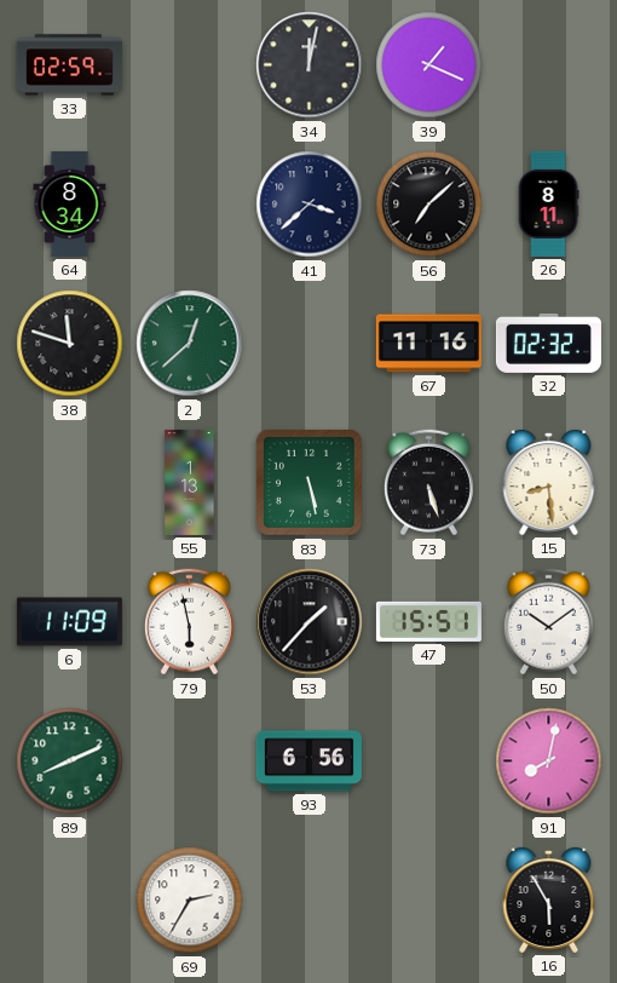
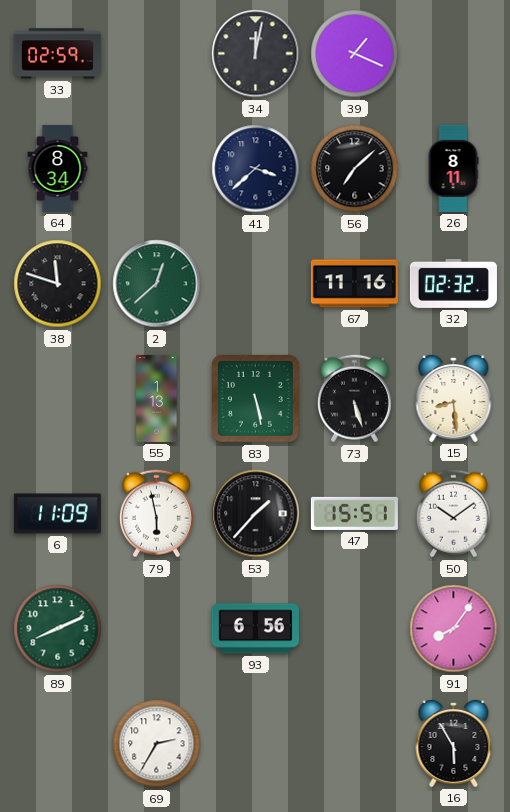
91: 8:02 -> 8:06 (454, 629)
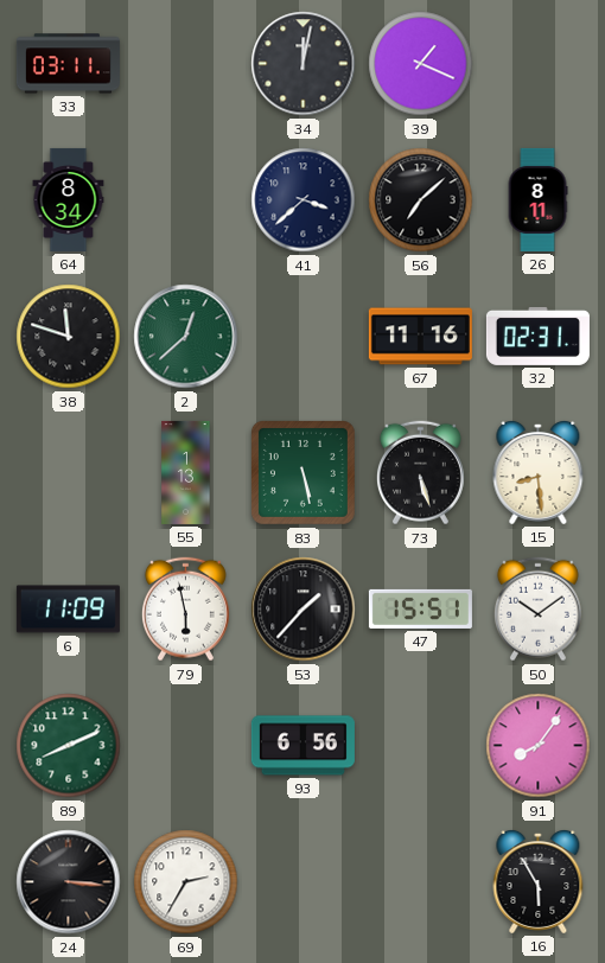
33: 02:59 -> 03:11 (68, 64)
32: 02:32 -> 02:31 (537, 336)
24: none -> 3:16 (69, 882)
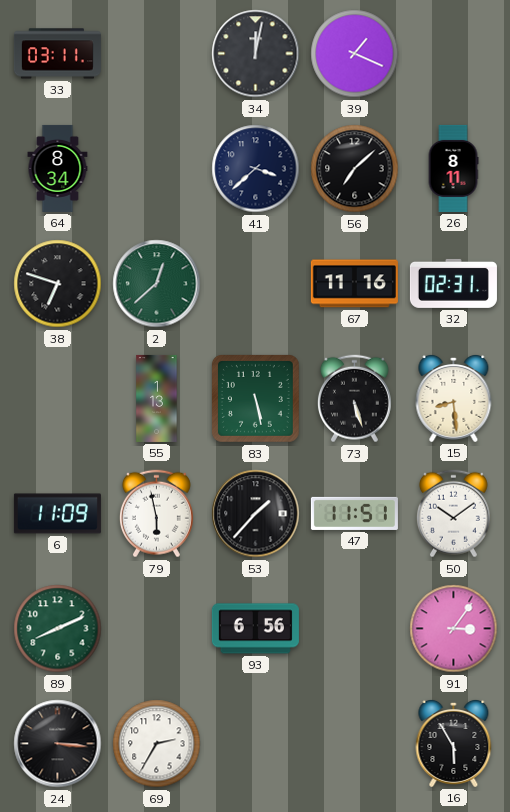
38: 11:48 -> 6:48 (58, 284)
47: 15:51 -> 11:51 (354, 513)
91: 8:06 -> 3:06 (454, 629)
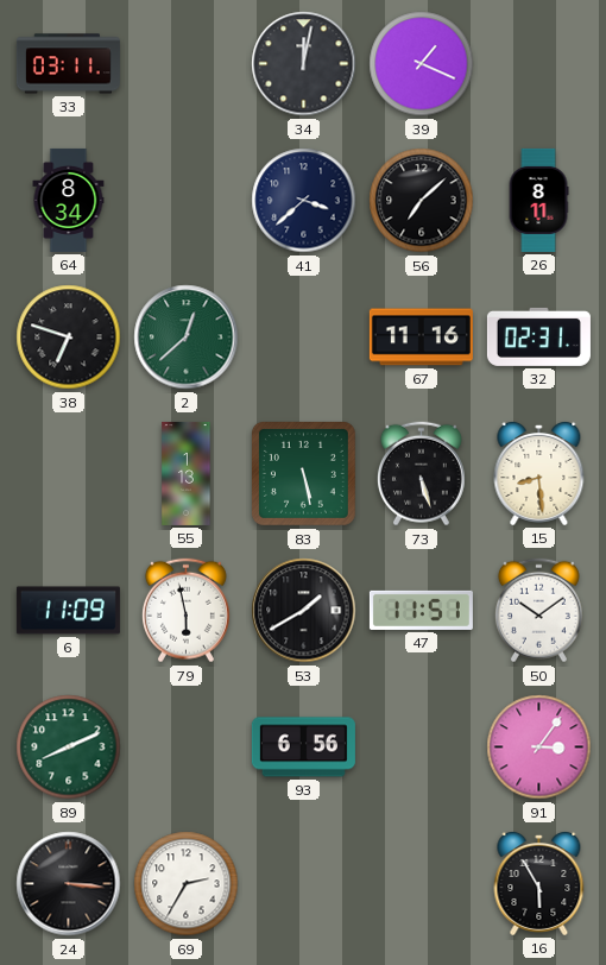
53: 1:37 -> 1:40 (304, 611)
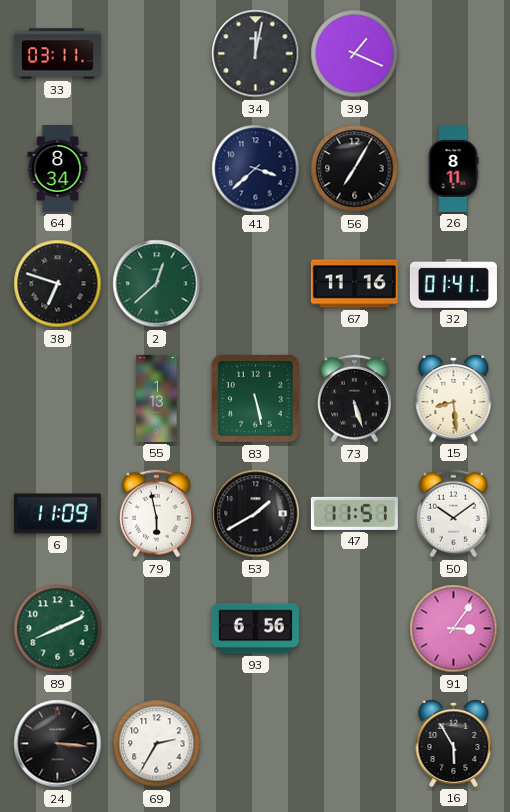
56: 7:08 -> 7:05 (355, 169)
32: 02:31 -> 01:41 (453, 283)
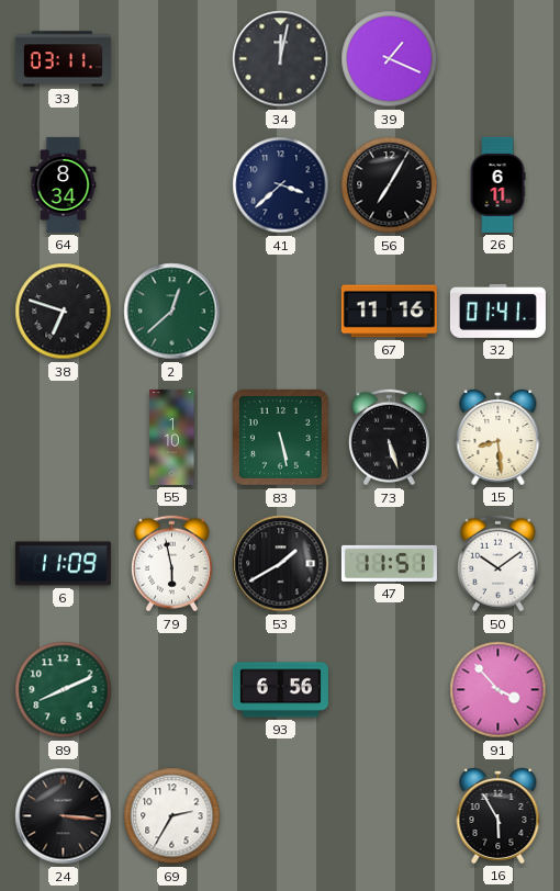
26: 8:11 -> 6:11 (497, 184)
55: 1:13 -> 1:10 (172, 437)
91: 3:06 -> 3:53 (499, 690)
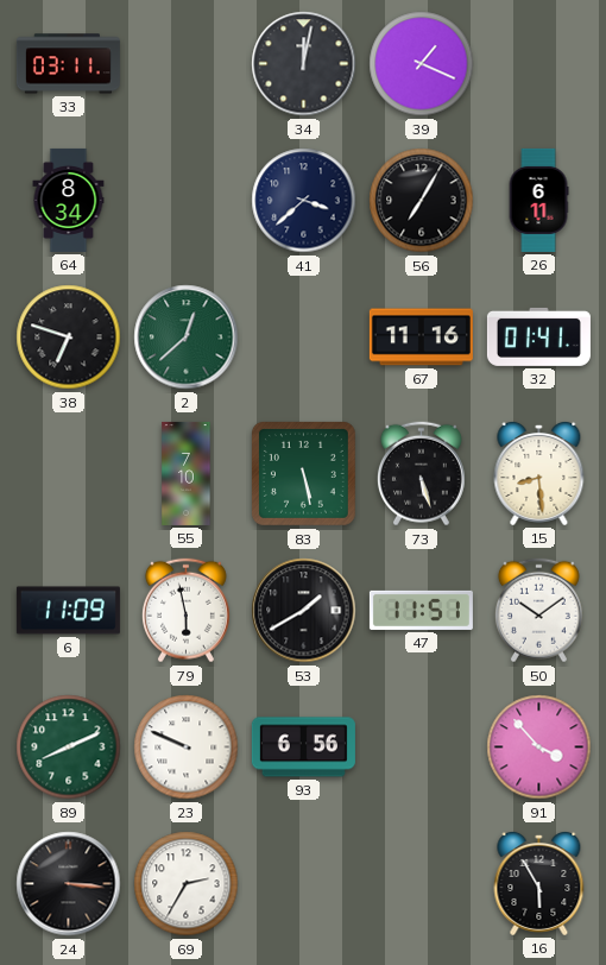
55: 1:10 -> 7:10 (187, 473)
23: none -> 9:49 (187, 748)
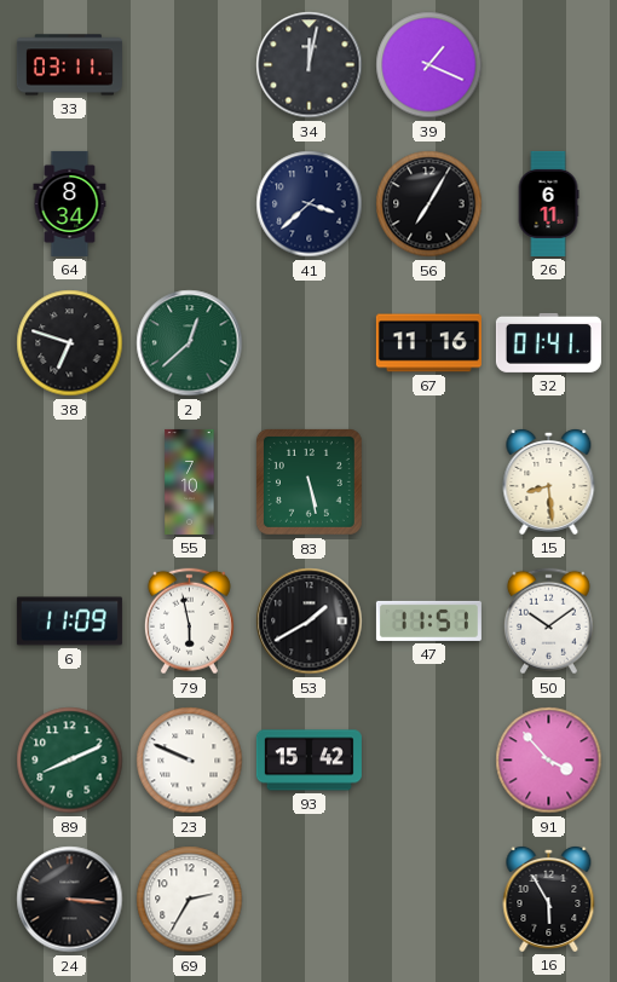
73: 5:27 -> none (421, 474)
93: 6:56 -> 15:42 (308, 761)
